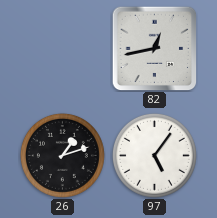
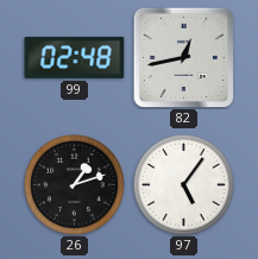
99: none -> 02:48 (75, 57)
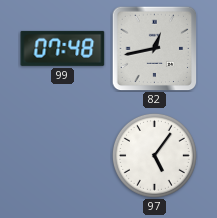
99: 02:48 -> 07:48 (63, 48)
26: 1:12 -> none (74, 184)
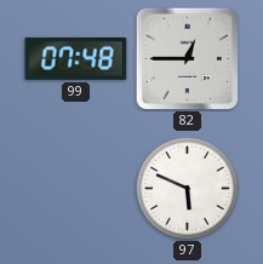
82: 12:43 -> 12:45 (187, 58)
97: 5:06 -> 5:49 (187, 188)
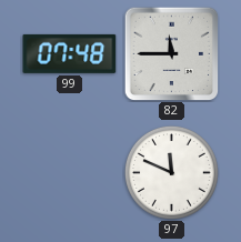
82: 12:45 -> 11:45 (171, 53)
97: 5:49 -> 11:49 (171, 172)
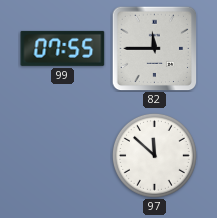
99: 07:48 -> 07:55 (63, 48)
97: 11:49 -> 11:52 (154, 155)
